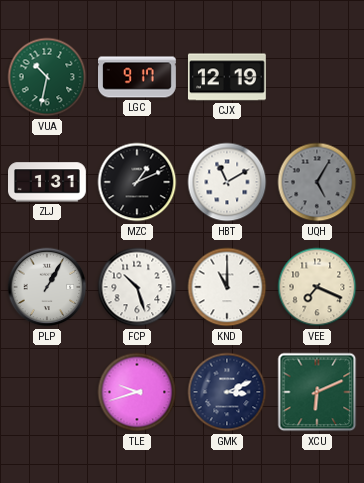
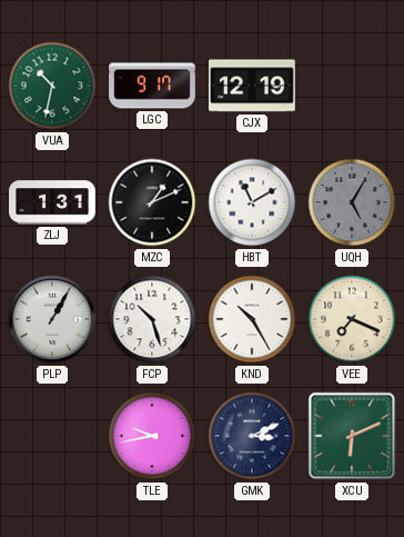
KND: 11:00 -> 10:25 (252, 319)
TLE: 9:42 -> 9:43 (152, 436)
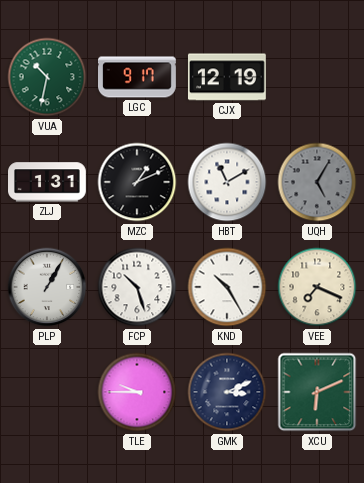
TLE: 9:43 -> 9:45 (137, 392)
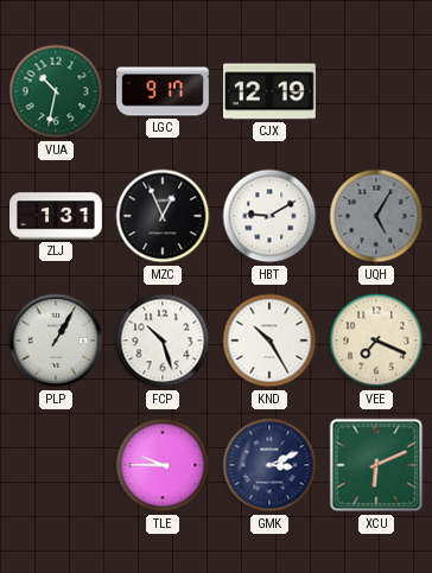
MZC: 1:11 -> 12:56 (163, 216)
HBT: 11:10 -> 9:10 (269, 216)
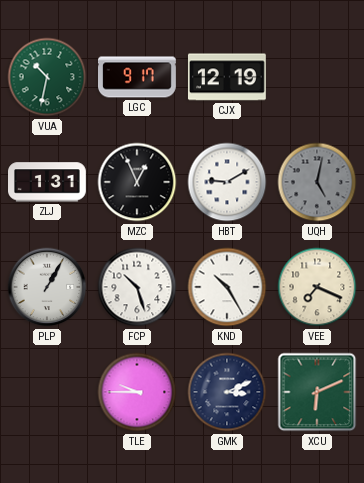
UQH: 5:05 -> 5:02 (317, 182)
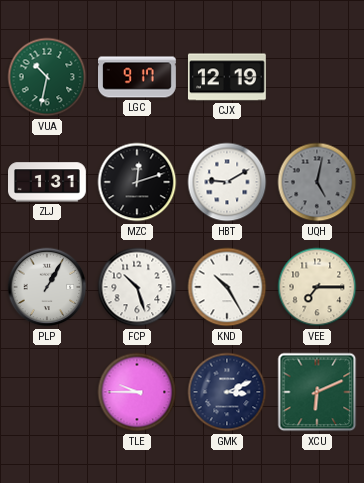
MZC: 12:56 -> 12:12 (137, 182)
VEE: 7:19 -> 7:15 (317, 287)
